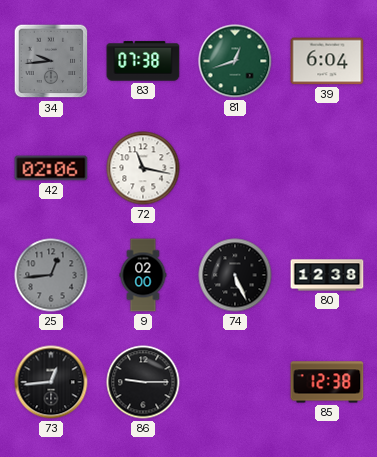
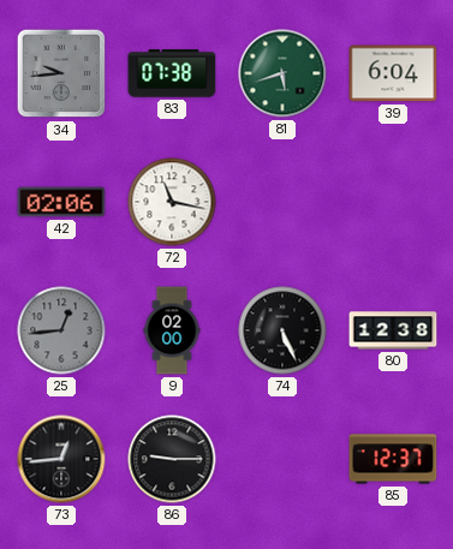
81: 12:42 -> 5:42 (282, 73)
85: 12:38 -> 12:37 (393, 459)
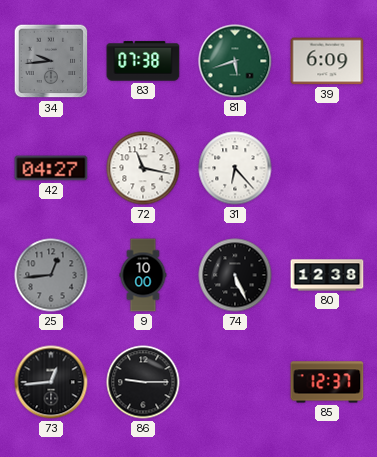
39: 6:04 -> 6:09 (327, 61)
42: 02:06 -> 04:27 (51, 168)
31: none -> 6:23 (235, 168)
9: 02:00 -> 10:00 (143, 275)
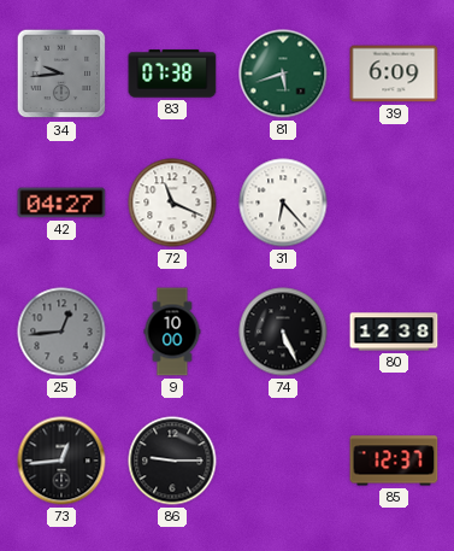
72: 11:17 -> 11:19 (172, 203)
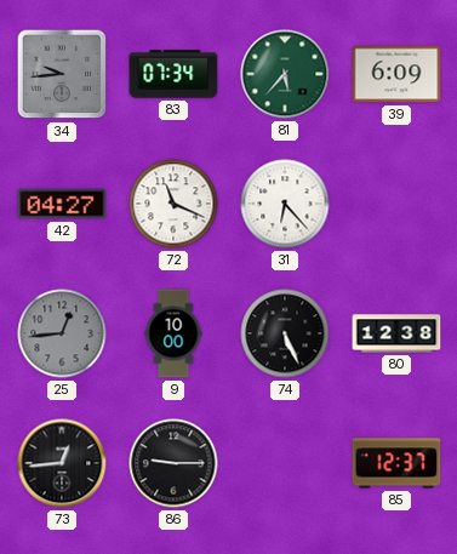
83: 07:38 -> 07:34 (173, 74)
81: 5:42 -> 5:37 (285, 74)
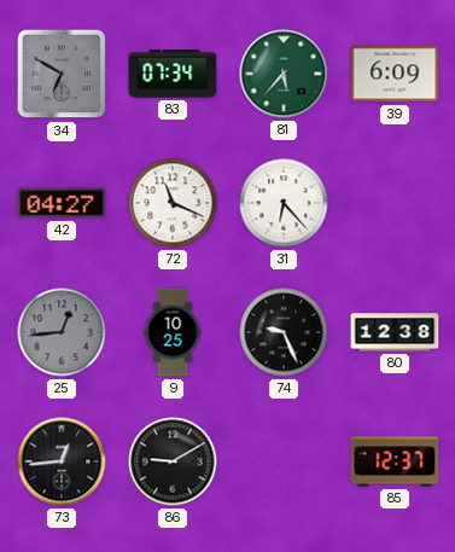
34: 9:44 -> 6:50 (62, 74)
9: 10:00 -> 10:25 (173, 332)
74: 5:26 -> 9:26 (284, 332)
86: 9:15 -> 9:10 (173, 461)
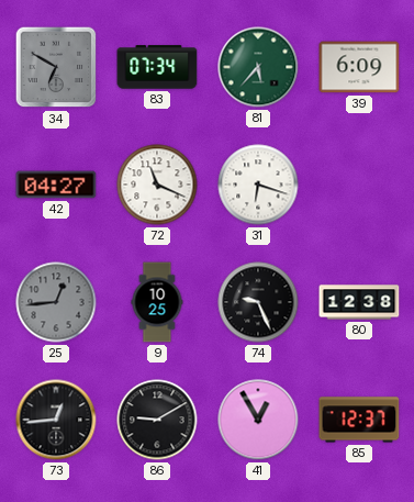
31: 6:23 -> 6:18 (258, 185)
41: none -> 12:55 (258, 420)
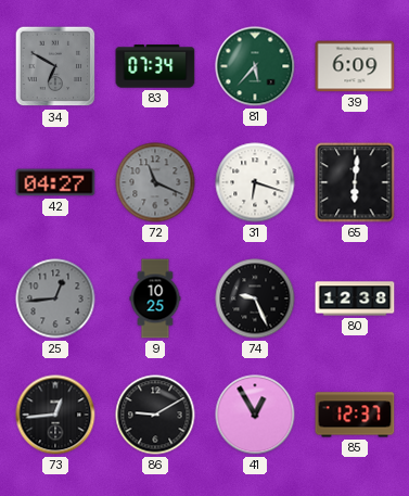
72 dial: white -> grey (155, 182)
65: none -> 6:01 (355, 182)
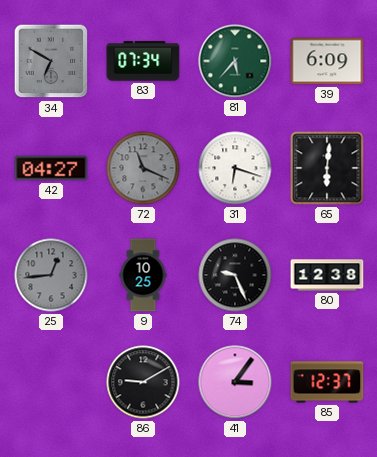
73: 12:44 -> none (55, 415)
41: 12:55 -> 3:06 (235, 382)
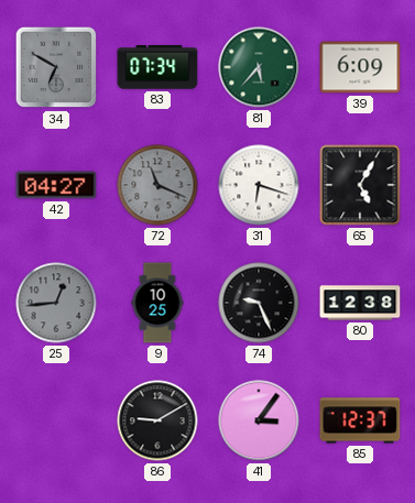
65: 6:01 -> 5:05 (360, 185)
